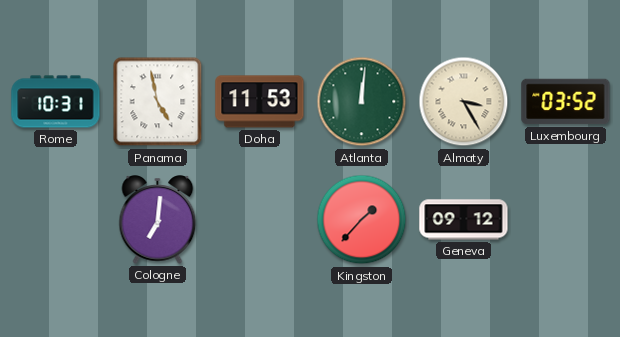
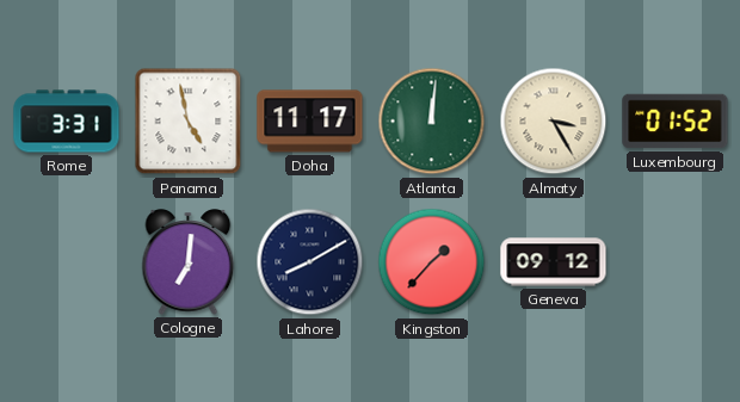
Rome: 10:31 -> 3:31 (67, 122)
Doha: 11:53 -> 11:17 (310, 122)
Luxembourg: 03:52 -> 01:52 (676, 122)
Lahore: none -> 8:10 (310, 262)
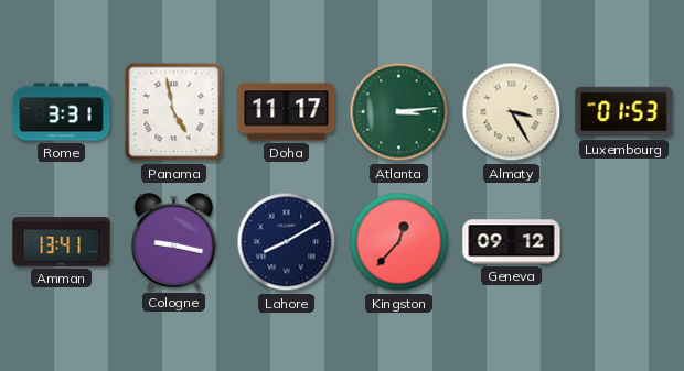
Atlanta: 12:01 -> 3:14 (399, 112)
Luxembourg: 01:52 -> 01:53 (624, 112)
Amman: none -> 13:41 (62, 242)
Cologne: 7:01 -> 9:17 (174, 242)
Kingston: 1:37 -> 12:37 (399, 242)
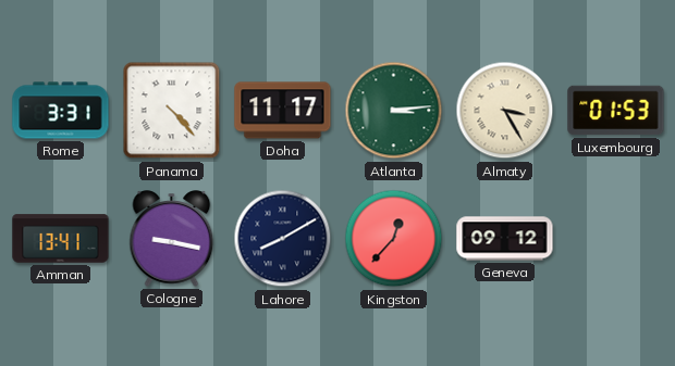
Panama: 4:58 -> 4:23 (172, 111)
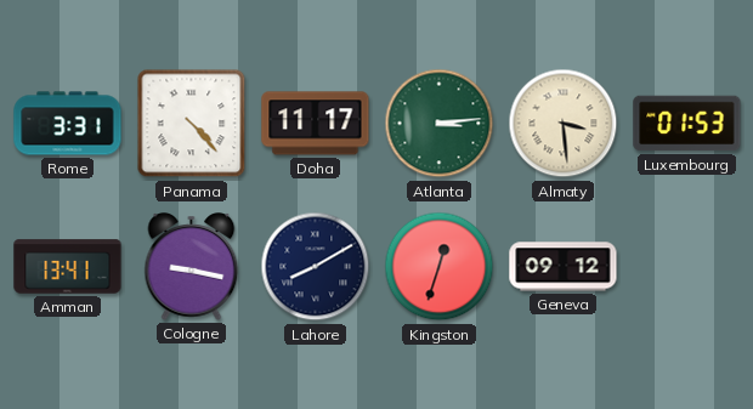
Almaty: 3:25 -> 3:29 (564, 124)
Kingston: 12:37 -> 12:33 (440, 267)
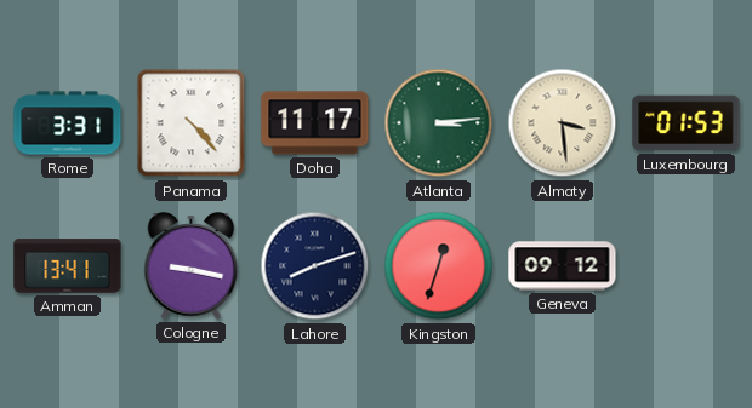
Lahore: 8:10 -> 8:12 (315, 266)
